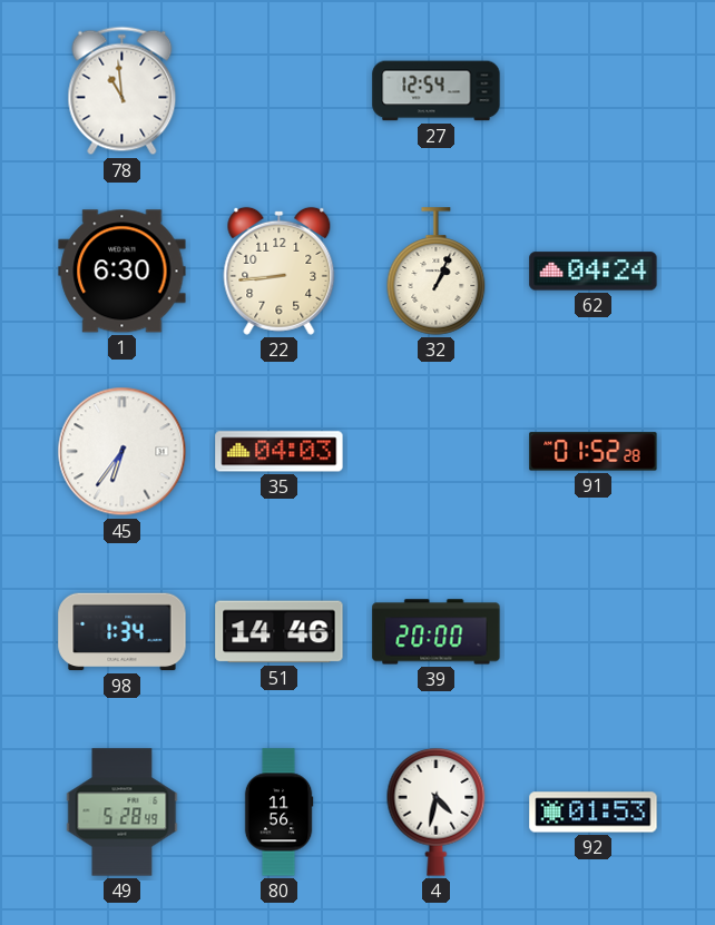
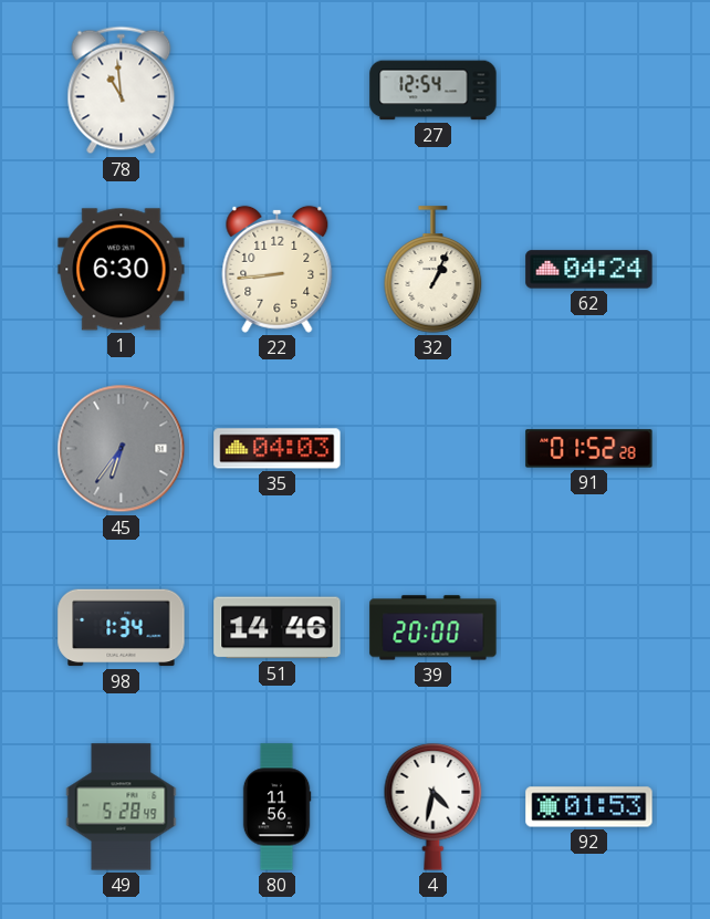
45 dial: white -> grey (122, 449)
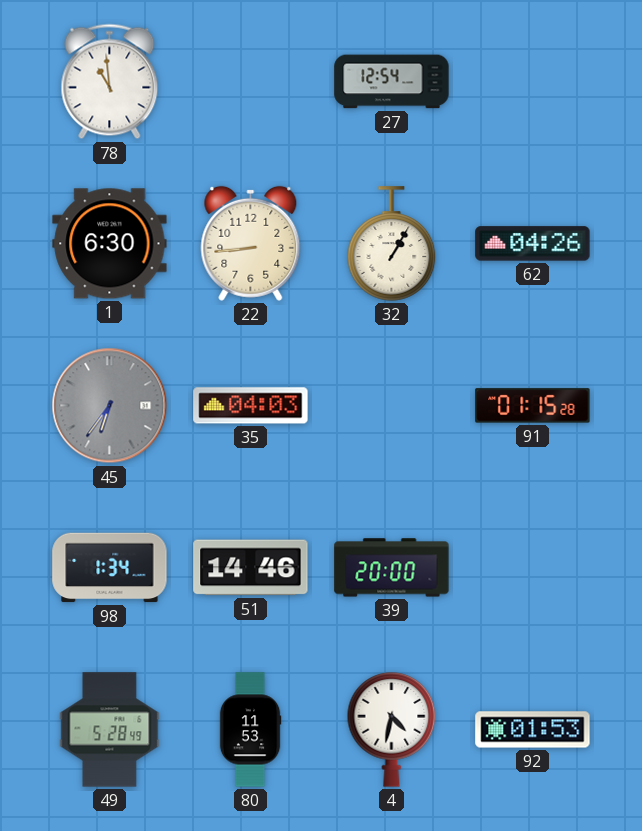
32: 1:04 -> 1:05 (392, 244)
62: 04:24 -> 04:26 (533, 244)
91: 01:52 -> 01:15 (533, 406)
80: 11:56 -> 11:53 (250, 730)
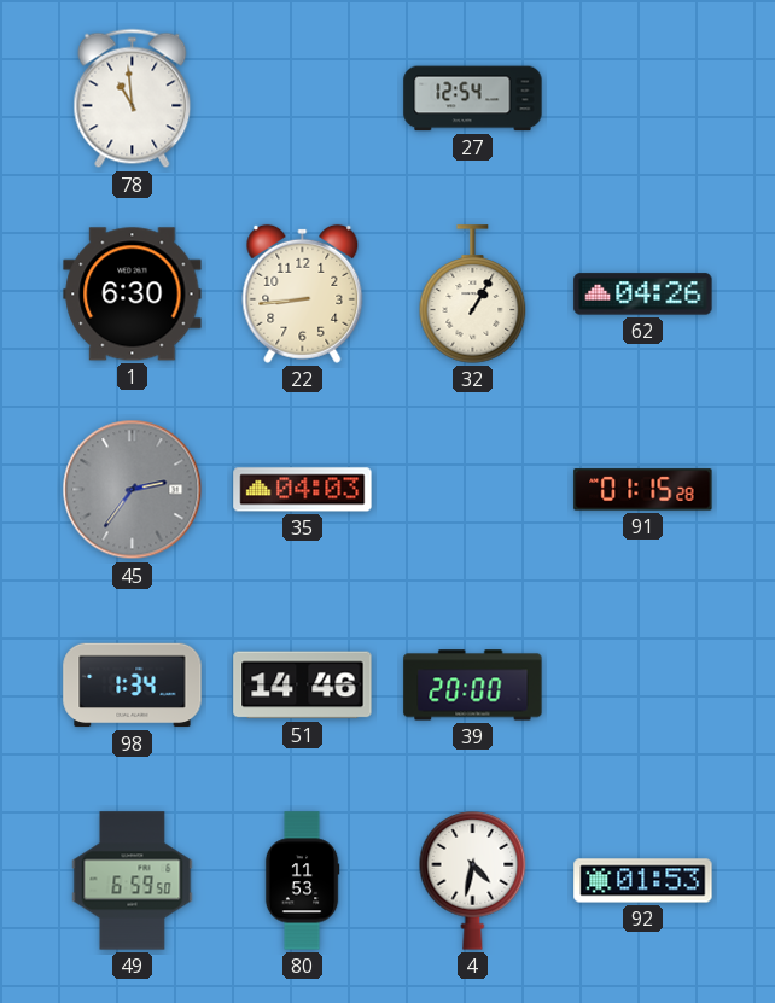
45: 6:36 -> 2:36 (133, 490)
49: 5:28 -> 6:59 (133, 881)
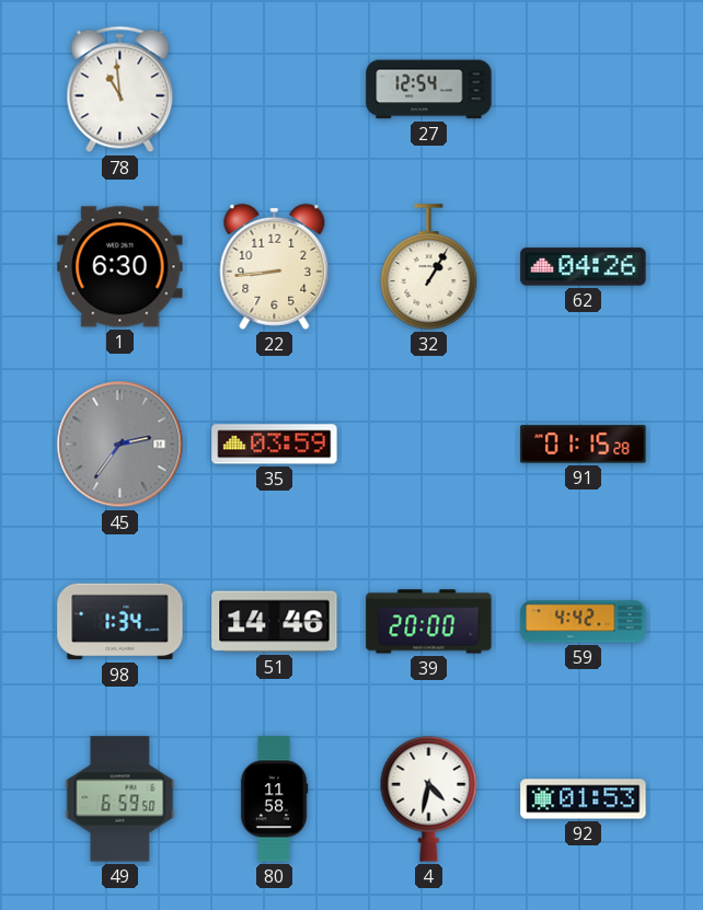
35: 04:03 -> 03:59 (275, 445)
59: none -> 4:42 (584, 622)
80: 11:53 -> 11:58 (274, 799)
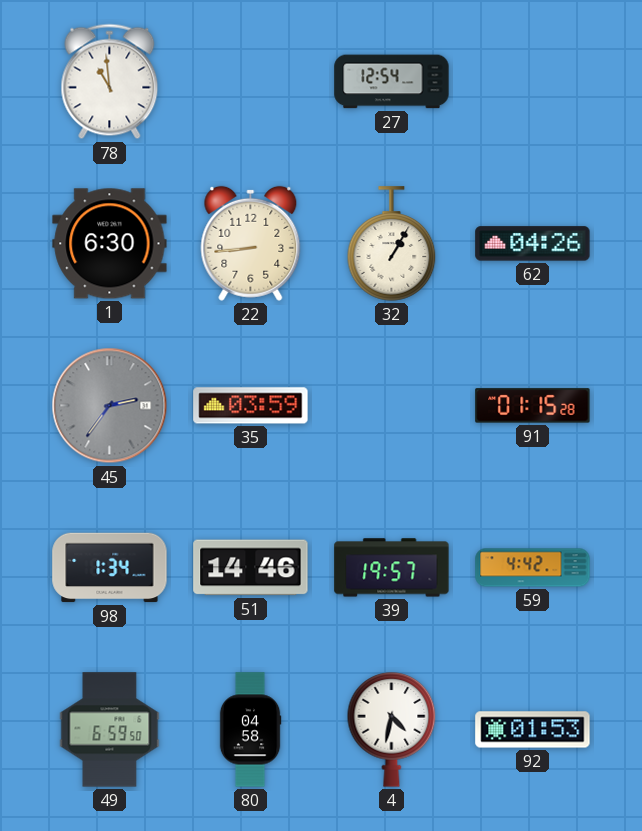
39: 20:00 -> 19:57 (392, 568)
80: 11:58 -> 04:58 (250, 730)
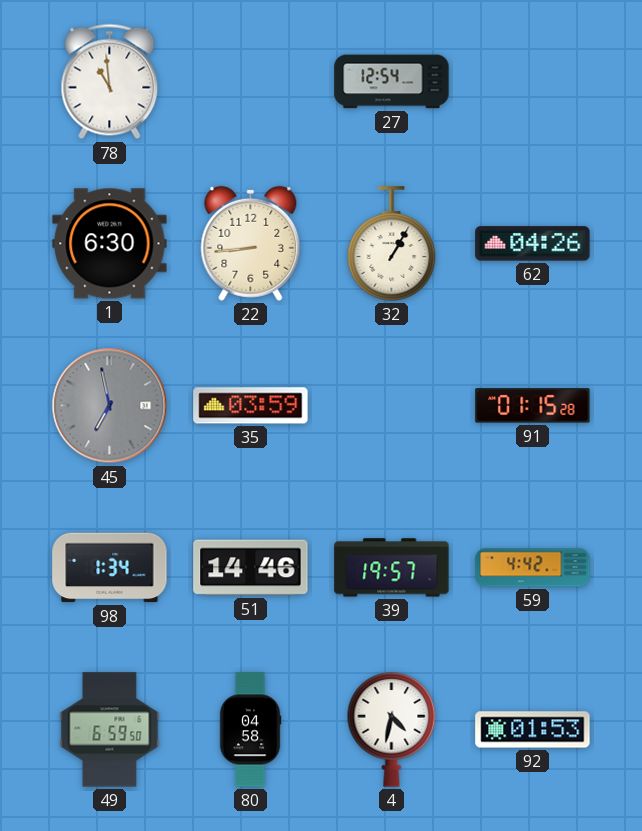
45: 2:36 -> 6:58 (110, 406)
